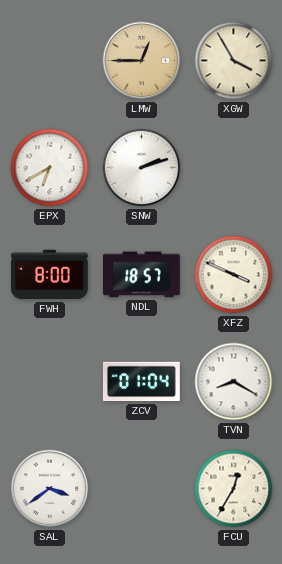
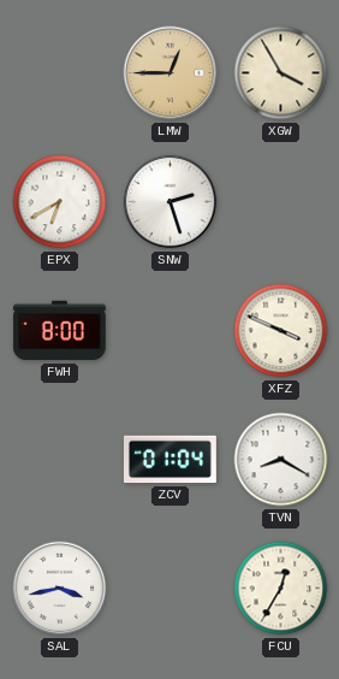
SNW: 2:12 -> 2:27 (171, 202)
NDL: 18:57 -> none (141, 275)
SAL: 3:39 -> 3:43 (60, 589)
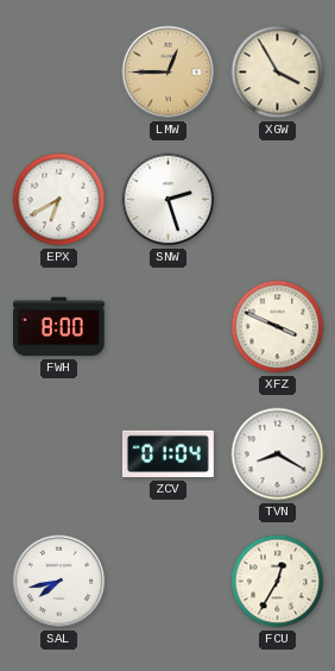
SAL: 3:43 -> 7:43 (59, 582)
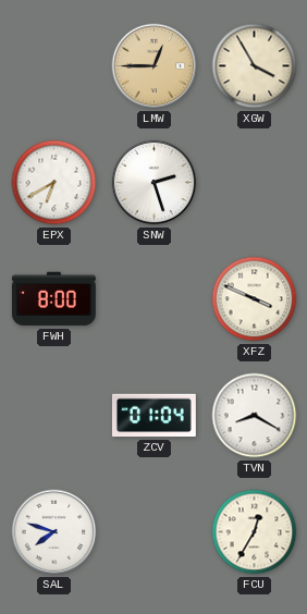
SAL: 7:43 -> 7:48 (54, 532)
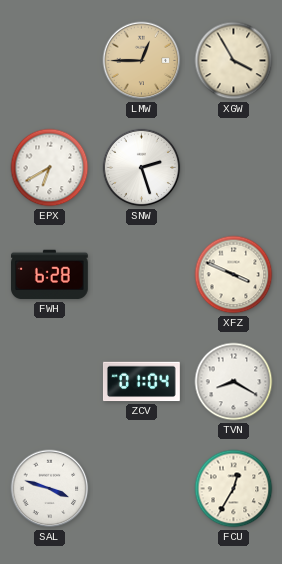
FWH: 8:00 -> 6:28 (49, 275)
SAL: 7:48 -> 3:48 (50, 489)
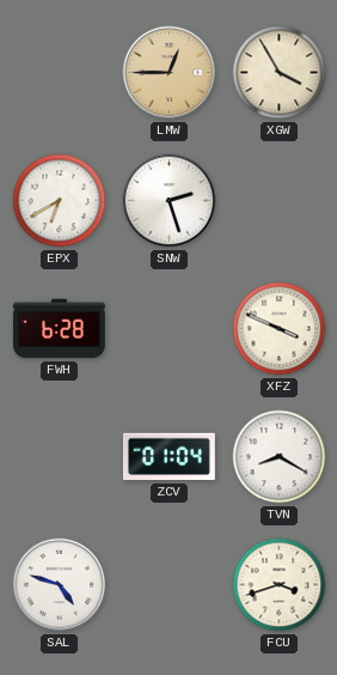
SAL: 3:48 -> 4:48 (60, 585)
FCU: 12:35 -> 3:42 (280, 585)
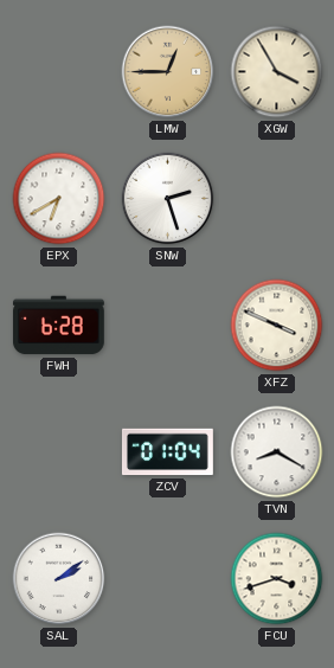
SAL: 4:48 -> 2:09 (59, 579)
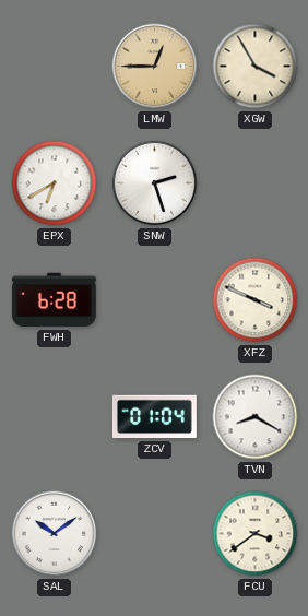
SAL: 2:09 -> 10:09 (55, 534)
FCU: 3:42 -> 3:39 (256, 534)
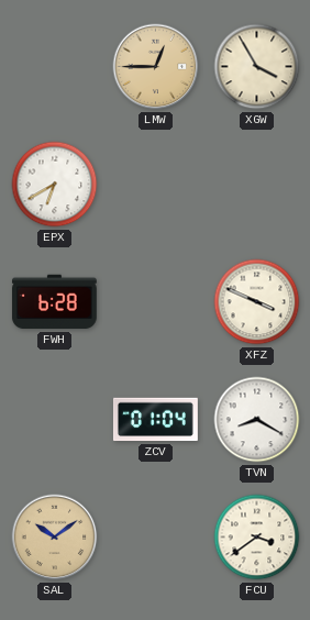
SNW: 2:27 -> none (155, 183)
SAL dial: white -> champagne (55, 538)
